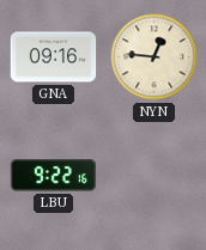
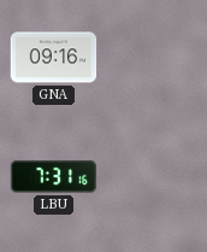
NYN: 12:46 -> none (154, 57)
LBU: 9:22 -> 7:31 (54, 177)
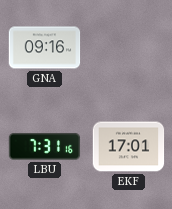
EKF: none -> 17:01 (129, 147)
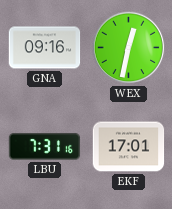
WEX: none -> 12:32 (129, 48)
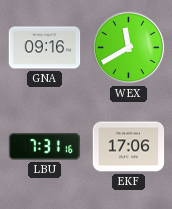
WEX: 12:32 -> 11:40 (129, 48)
EKF: 17:01 -> 17:06 (129, 147)
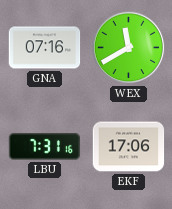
GNA: 09:16 -> 07:16 (45, 48)
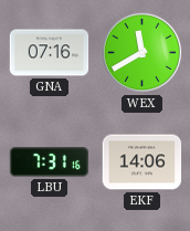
EKF: 17:06 -> 14:06 (142, 162)
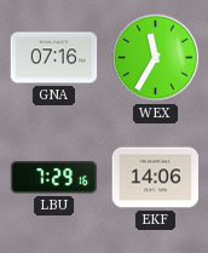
WEX: 11:40 -> 11:35 (156, 58)
LBU: 7:31 -> 7:29 (54, 178)
